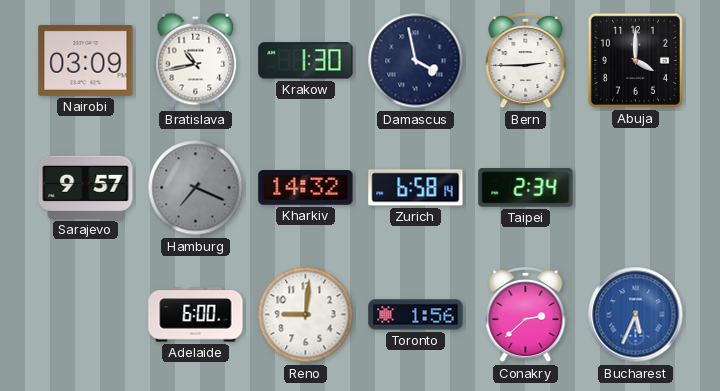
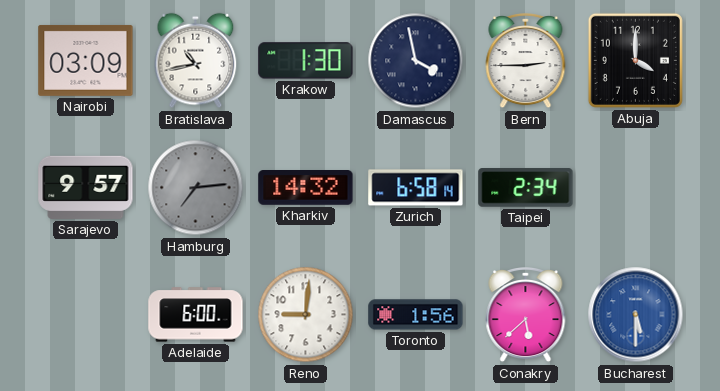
Hamburg: 7:19 -> 7:14 (196, 188)
Conakry: 2:38 -> 5:38 (526, 315)
Bucharest: 5:34 -> 5:30 (636, 315)
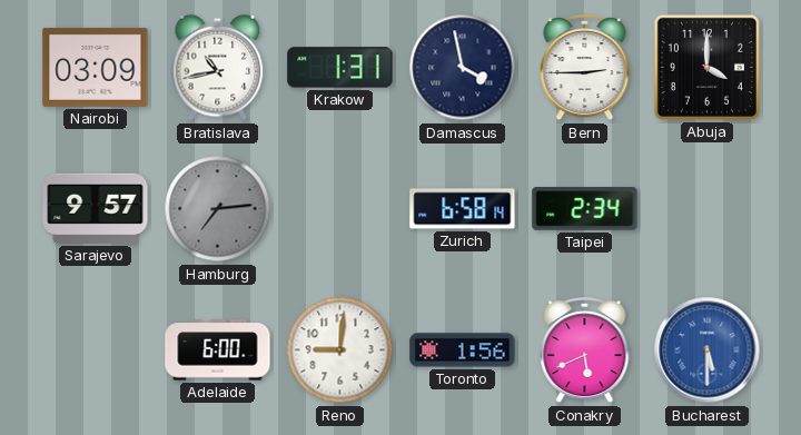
Krakow: 1:30 -> 1:31 (340, 68)
Kharkiv: 14:32 -> none (306, 188)
Conakry: 5:38 -> 5:41 (585, 350)
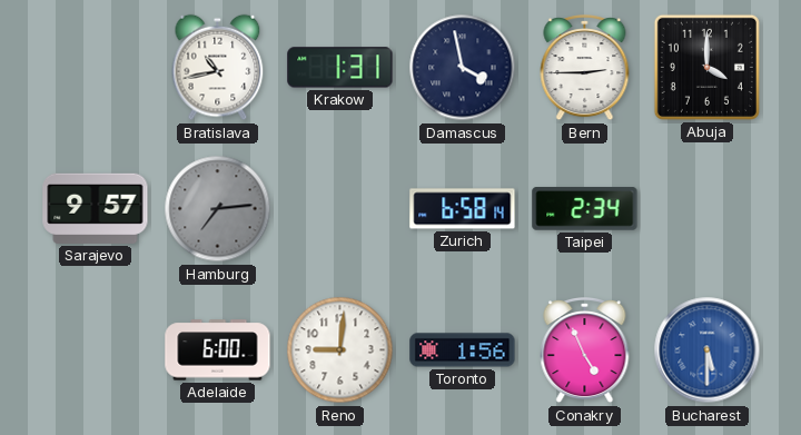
Nairobi: 03:09 -> none (96, 67)
Conakry: 5:41 -> 4:56 (585, 350)
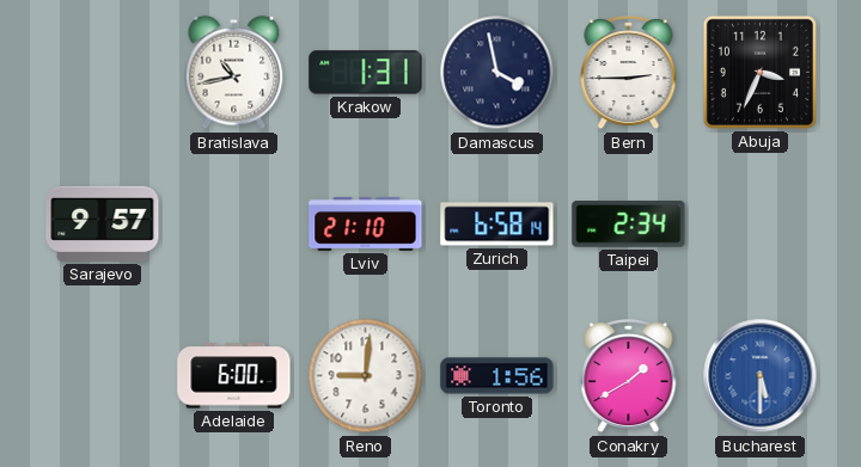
Abuja: 4:00 -> 3:34 (759, 72)
Hamburg: 7:14 -> none (218, 209)
Lviv: none -> 21:10 (366, 223)
Conakry: 4:56 -> 1:40 (629, 376)
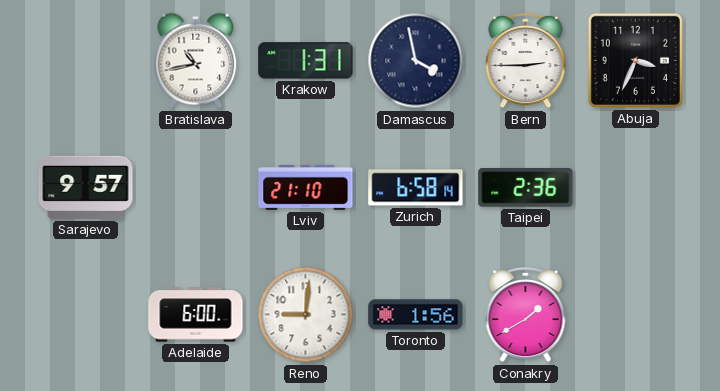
Taipei: 2:34 -> 2:36 (526, 188)
Bucharest: 5:30 -> none (761, 376)
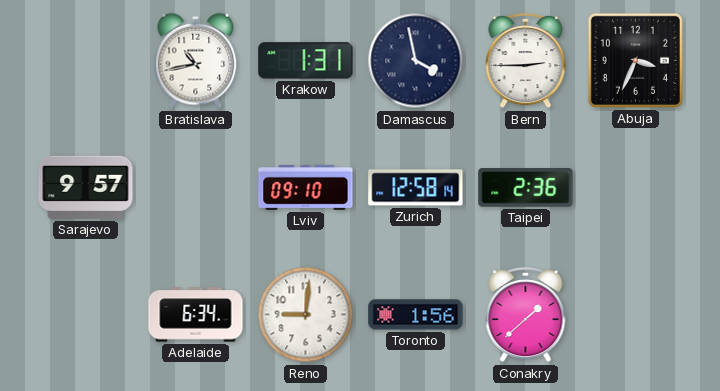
Lviv: 21:10 -> 09:10 (306, 187)
Zurich: 6:58 -> 12:58 (416, 188)
Adelaide: 6:00 -> 6:34 (196, 315)
Conakry: 1:40 -> 1:38 (526, 315)
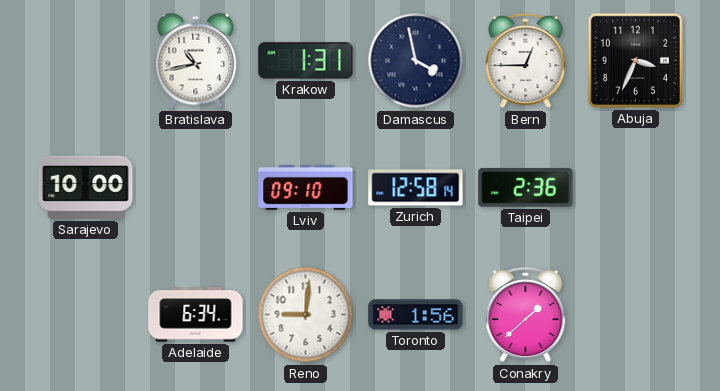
Bern: 2:45 -> 12:45 (526, 61)
Sarajevo: 9:57 -> 10:00 (86, 187)
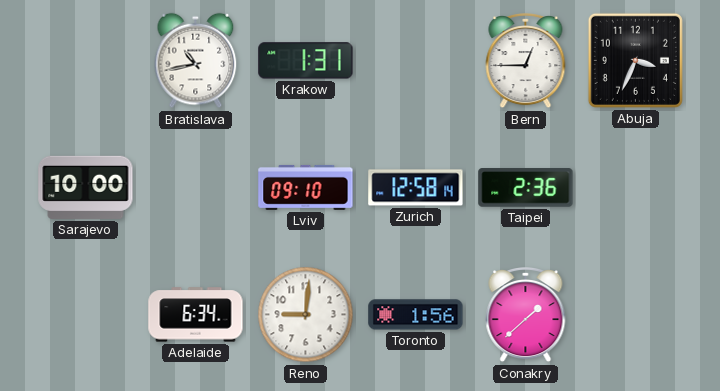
Damascus: 3:58 -> none (416, 61)
